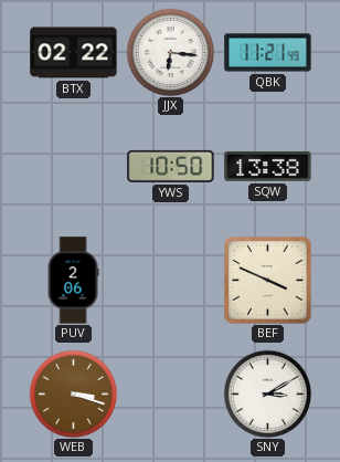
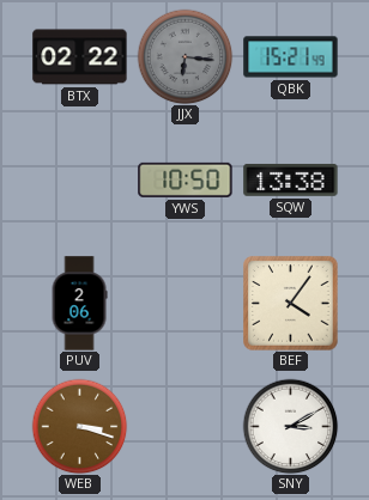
JJX dial: white -> grey (184, 56)
QBK: 11:21 -> 15:21 (291, 57)
BEF: 3:49 -> 4:06 (291, 304)
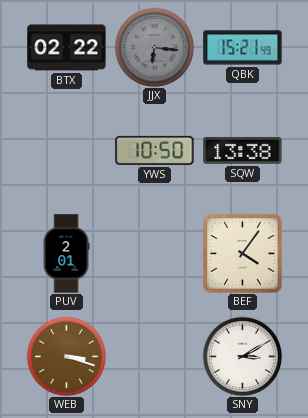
PUV: 2:06 -> 2:01 (66, 254)
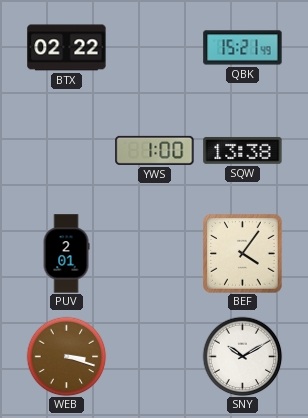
JJX: 6:16 -> none (154, 47)
YWS: 10:50 -> 1:00 (155, 150)
SNY: 3:10 -> 10:10 (242, 356)
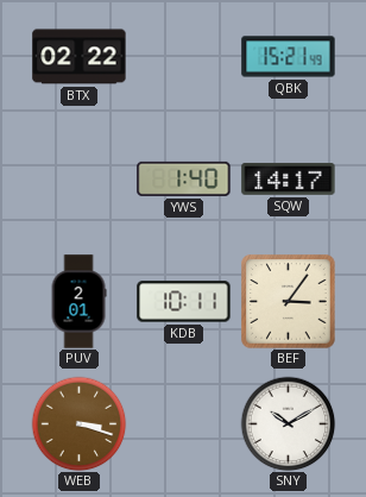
YWS: 1:00 -> 1:40 (184, 178)
SQW: 13:38 -> 14:17 (289, 178)
KDB: none -> 10:11 (184, 302)
BEF: 4:06 -> 3:06 (289, 302)
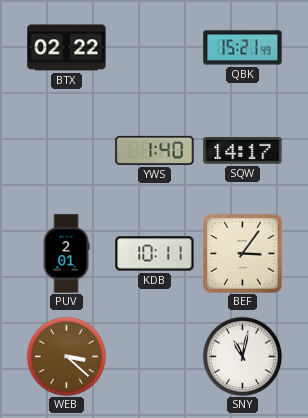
WEB: 3:18 -> 3:22 (66, 356)
SNY: 10:10 -> 11:02 (242, 356)
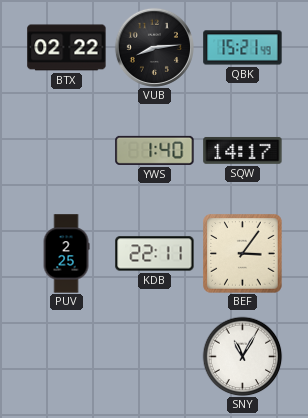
VUB: none -> 8:14 (154, 47)
PUV: 2:01 -> 2:25 (66, 254)
KDB: 10:11 -> 22:11 (155, 254)
WEB: 3:22 -> none (66, 356)
SNY: 11:02 -> 11:05 (242, 356)
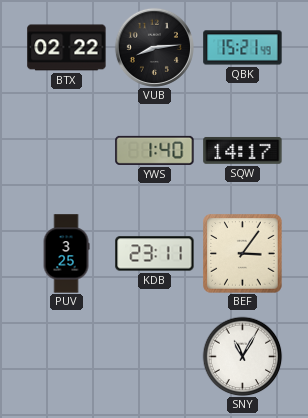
PUV: 2:25 -> 3:25 (66, 254)
KDB: 22:11 -> 23:11 (155, 254)
